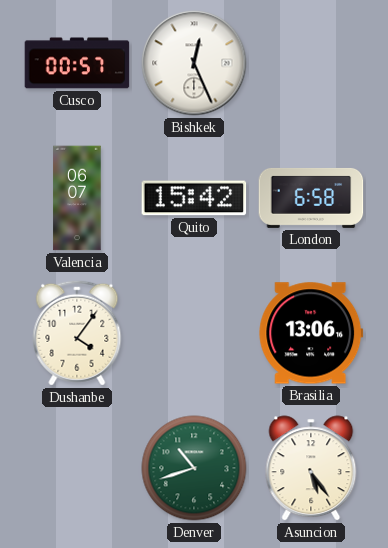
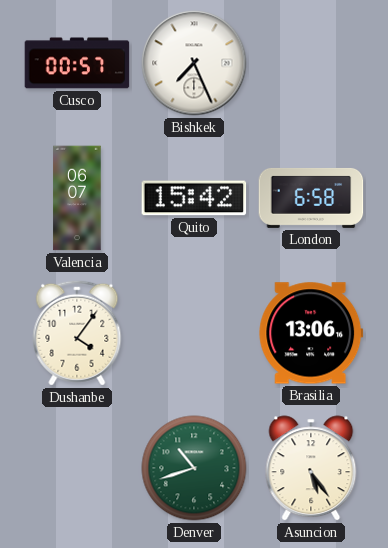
Bishkek: 12:26 -> 7:26 (194, 63)
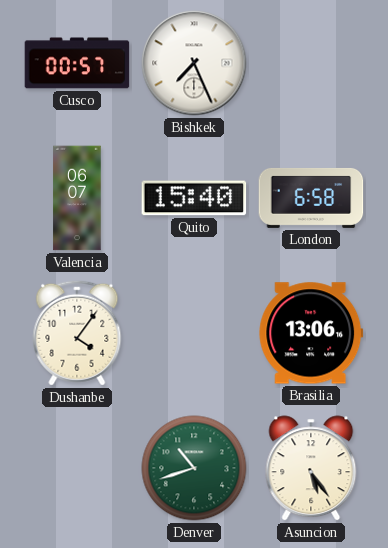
Quito: 15:42 -> 15:40 (194, 198)
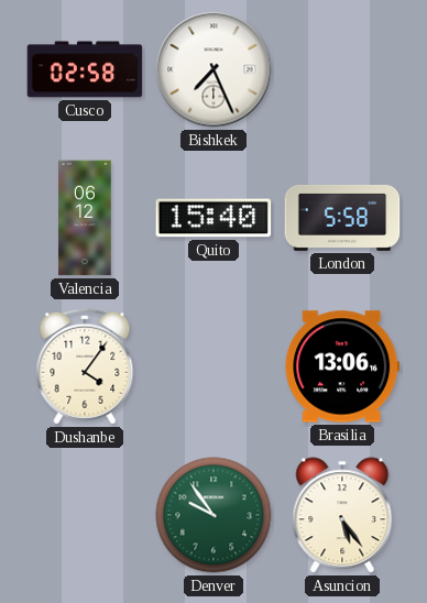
Cusco: 00:57 -> 02:58 (85, 69)
Valencia: 06:07 -> 06:12 (85, 218)
London: 6:58 -> 5:58 (342, 218)
Denver: 10:42 -> 9:54 (214, 515)
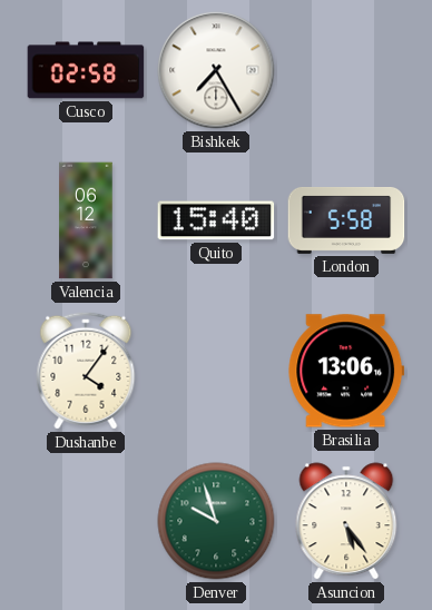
Bishkek: 7:26 -> 7:25 (216, 70)
Denver: 9:54 -> 9:57 (216, 521)
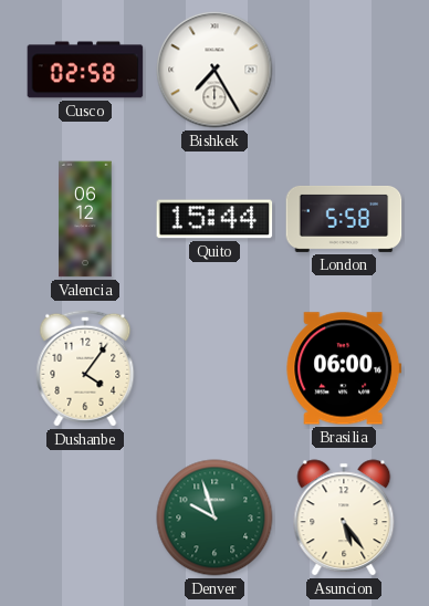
Quito: 15:40 -> 15:44 (214, 219)
Brasilia: 13:06 -> 06:00 (344, 368)
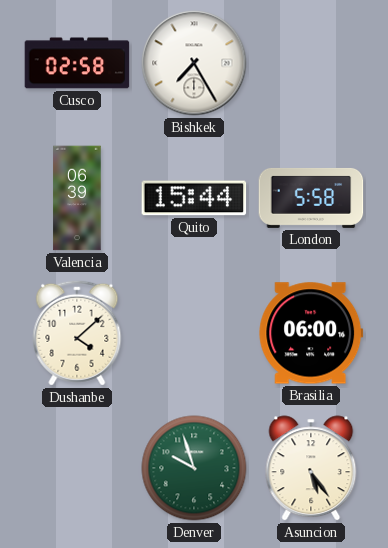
Valencia: 06:12 -> 06:39 (77, 198)
Dushanbe: 4:06 -> 4:08 (77, 333)
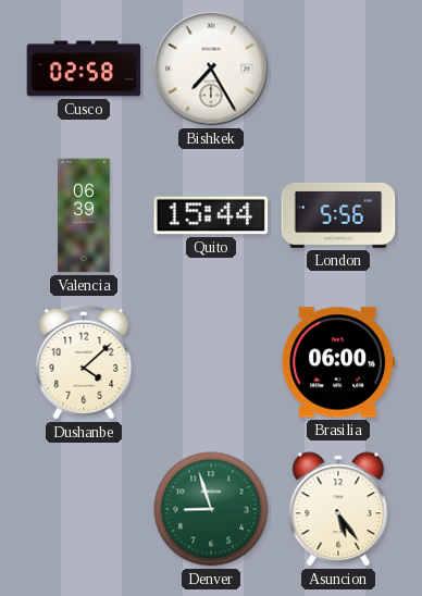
London: 5:58 -> 5:56 (338, 215)
Denver: 9:57 -> 8:57 (211, 509)
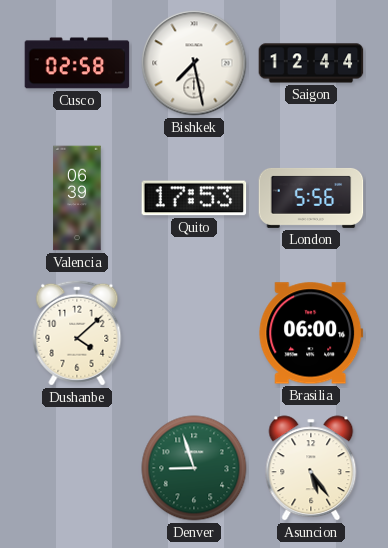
Bishkek: 7:25 -> 7:28 (194, 63)
Saigon: none -> 12:44 (311, 63)
Quito: 15:44 -> 17:53 (194, 198)
